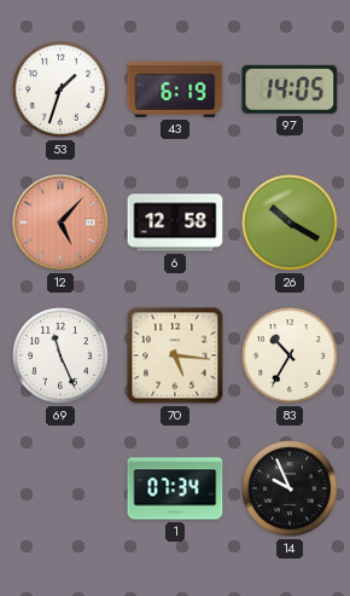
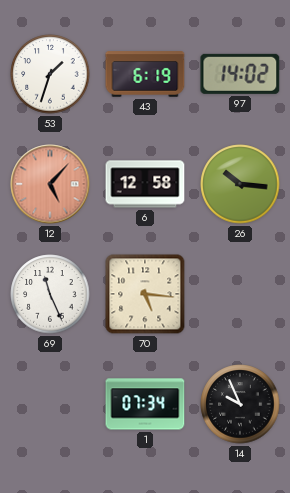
97: 14:05 -> 14:02 (240, 74)
26: 10:20 -> 10:16 (240, 184)
83: 10:35 -> none (290, 355)
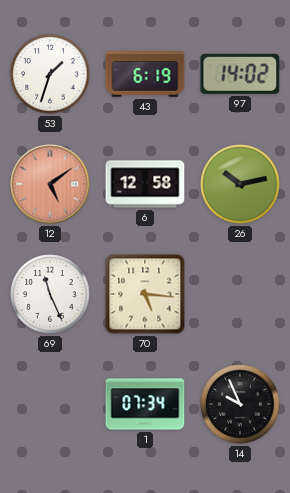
12: 5:07 -> 5:09 (50, 184)
26: 10:16 -> 10:13 (240, 184)
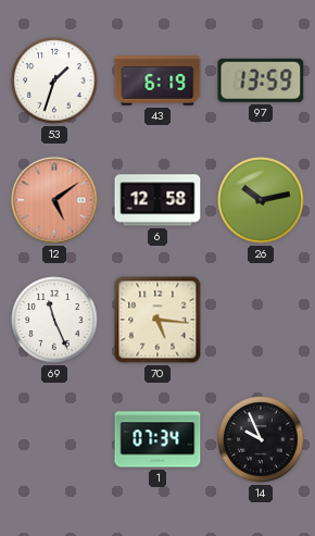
97: 14:02 -> 13:59 (261, 80)
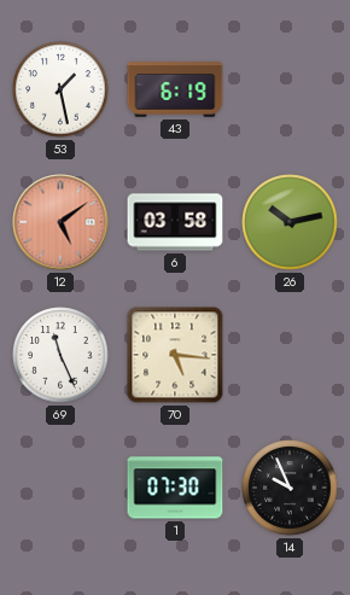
53: 1:33 -> 1:28 (60, 89)
97: 13:59 -> none (261, 80)
6: 12:58 -> 03:58 (175, 222)
1: 07:34 -> 07:30 (175, 488)
